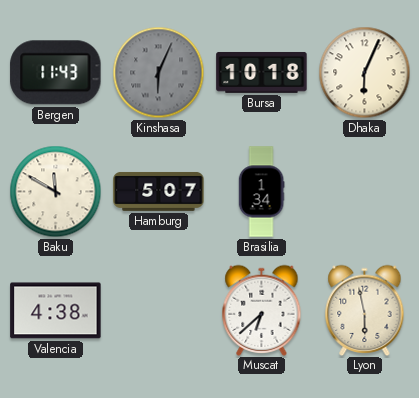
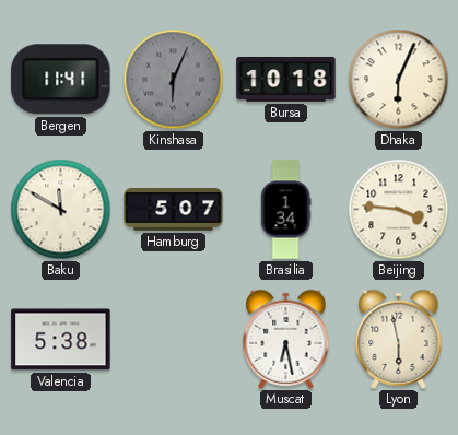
Bergen: 11:43 -> 11:41 (61, 80)
Beijing: none -> 3:46 (399, 210)
Valencia: 4:38 -> 5:38 (61, 340)
Muscat: 6:38 -> 6:28 (286, 339)
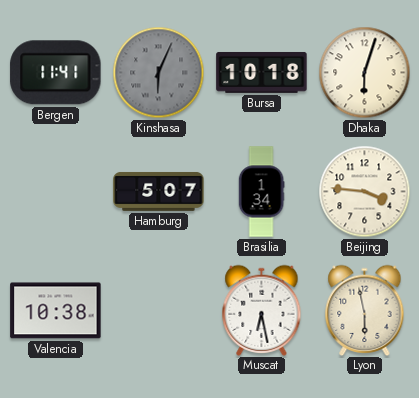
Dhaka: 6:04 -> 6:03 (365, 73)
Baku: 11:50 -> none (61, 210)
Valencia: 5:38 -> 10:38 (56, 311)
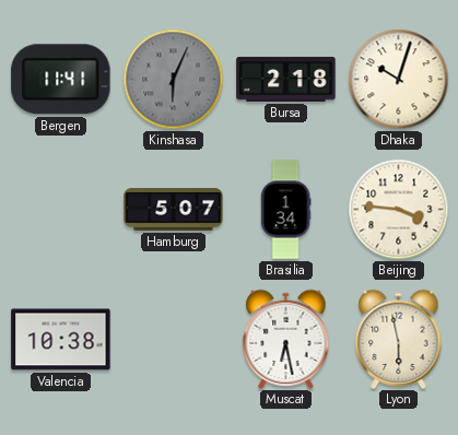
Bursa: 10:18 -> 2:18 (286, 79)
Dhaka: 6:03 -> 10:03 (399, 80)
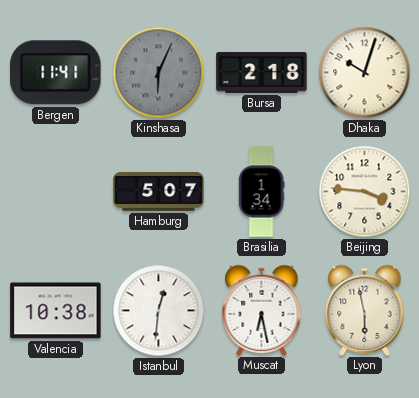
Istanbul: none -> 12:31 (159, 311)
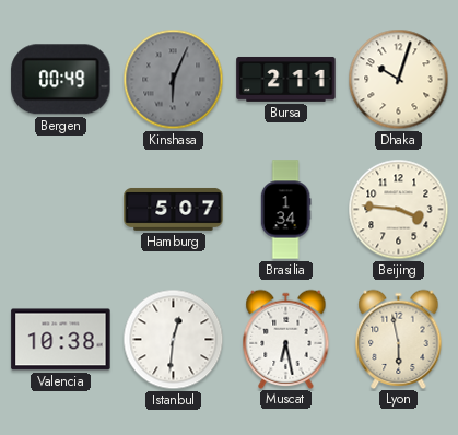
Bergen: 11:41 -> 00:49 (61, 80)
Bursa: 2:18 -> 2:11 (286, 79)
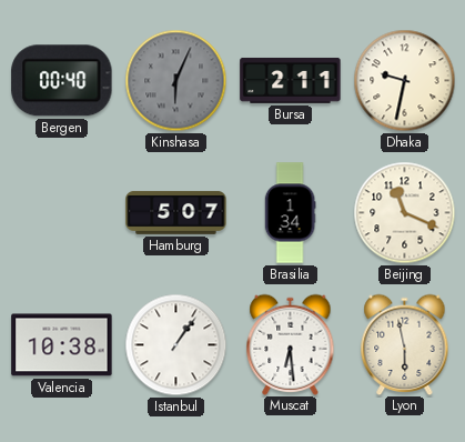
Bergen: 00:49 -> 00:40 (62, 81)
Dhaka: 10:03 -> 9:32 (405, 81)
Beijing: 3:46 -> 11:19 (405, 213)
Istanbul: 12:31 -> 1:06 (176, 345)
Muscat: 6:28 -> 6:29 (291, 344)
